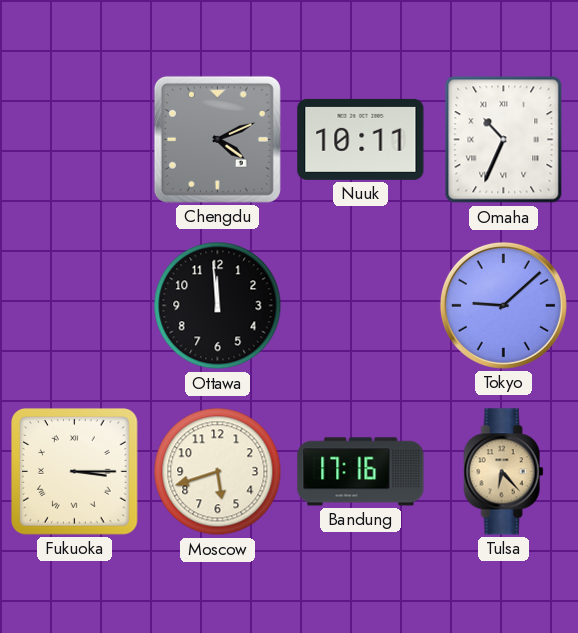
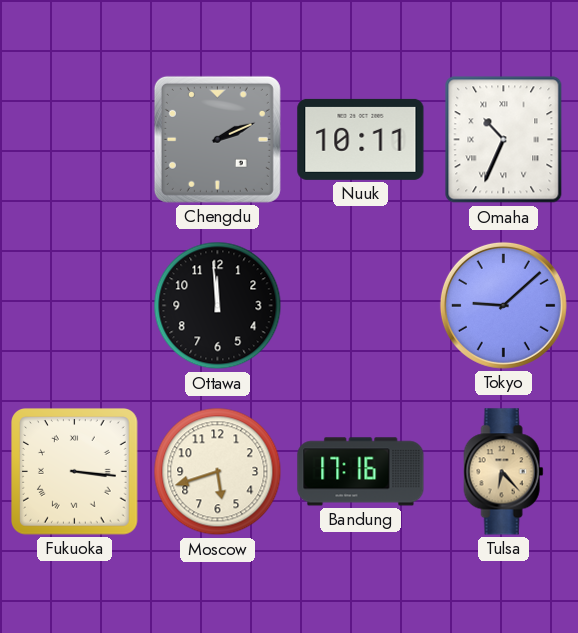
Chengdu: 4:11 -> 2:11 (217, 139)
Fukuoka: 3:15 -> 3:16 (75, 472)
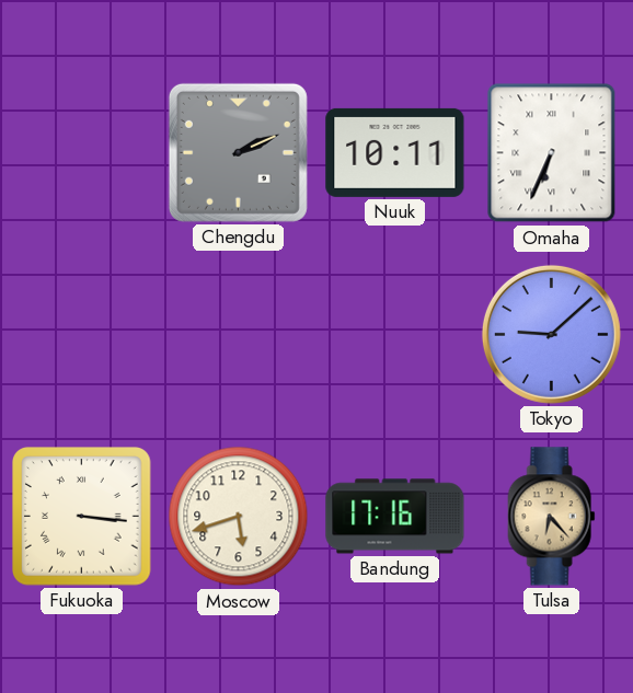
Omaha: 10:34 -> 6:34 (552, 153)
Ottawa: 11:59 -> none (218, 306)
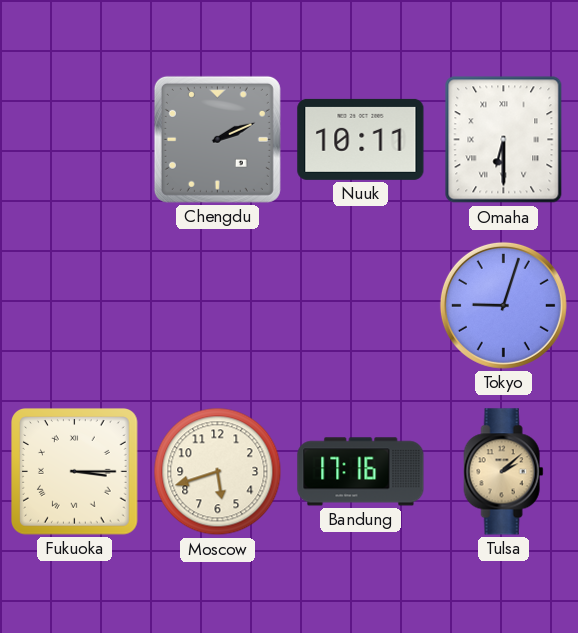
Omaha: 6:34 -> 6:30 (504, 140)
Tokyo: 9:08 -> 9:03 (503, 305)
Fukuoka: 3:16 -> 3:15 (75, 472)
Tulsa: 6:23 -> 2:08 (504, 472)
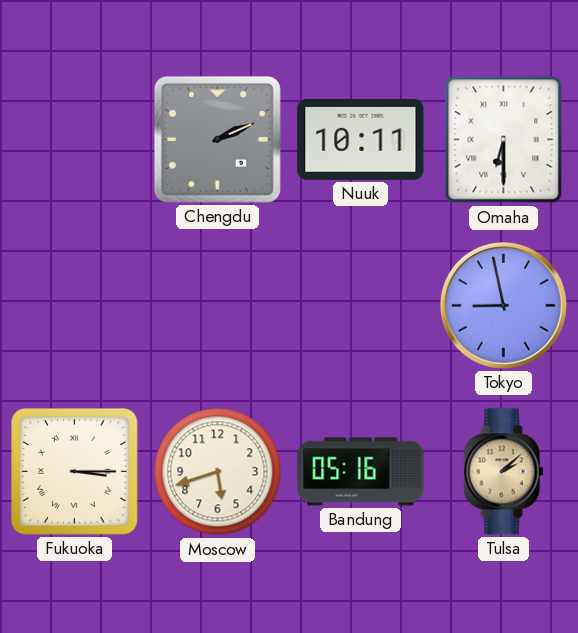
Tokyo: 9:03 -> 8:58 (503, 305)
Bandung: 17:16 -> 05:16 (361, 472)
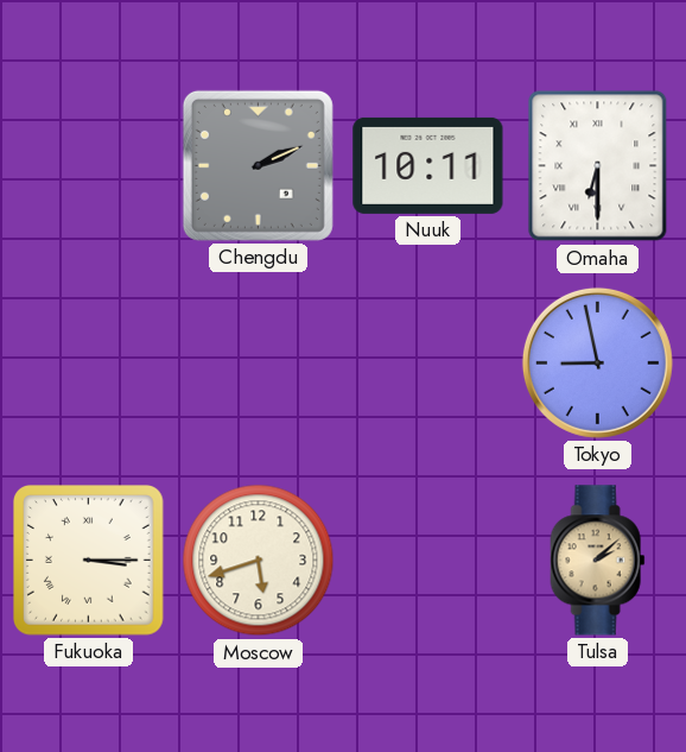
Bandung: 05:16 -> none (361, 472)
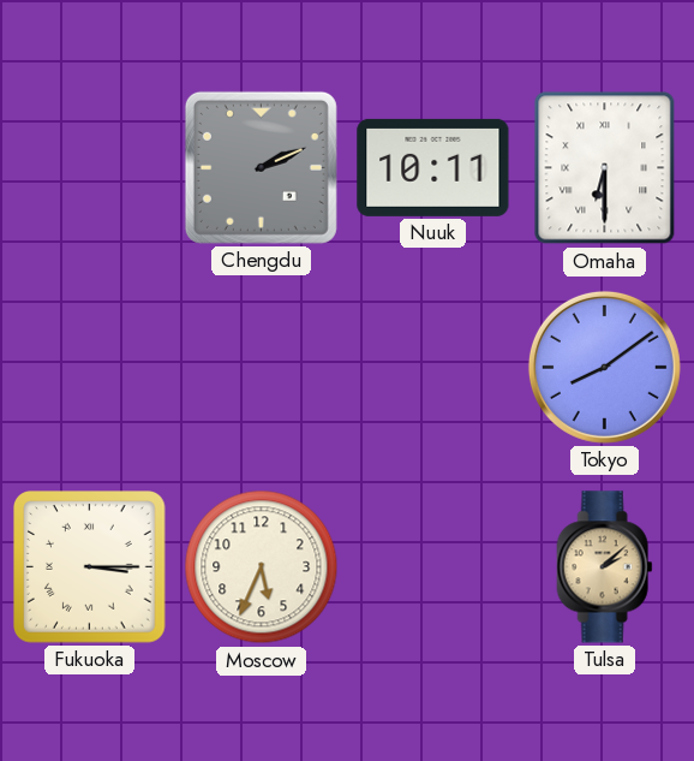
Tokyo: 8:58 -> 8:09 (604, 367)
Moscow: 5:42 -> 5:34 (262, 567)
